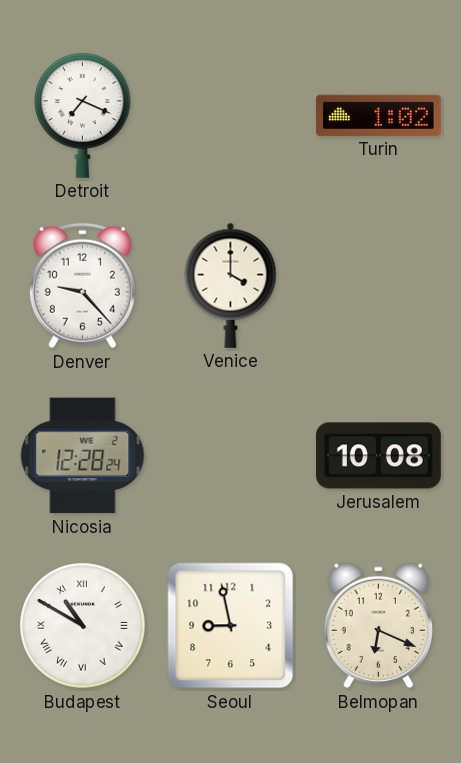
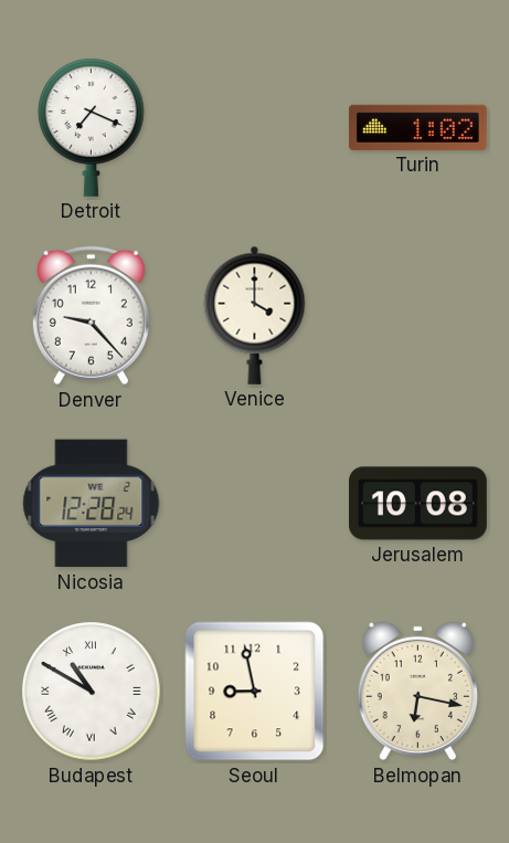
Belmopan: 6:19 -> 6:17 (417, 692)
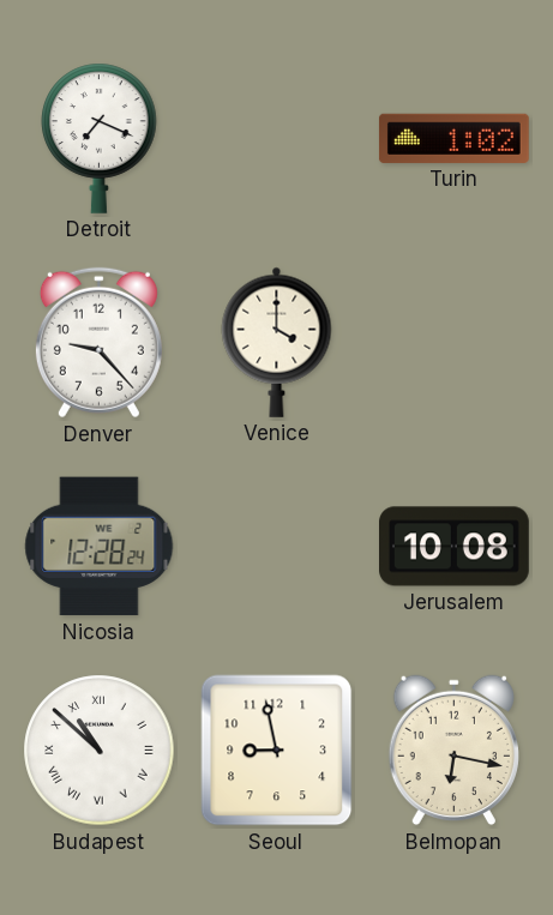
Budapest: 10:50 -> 10:52 (100, 751)
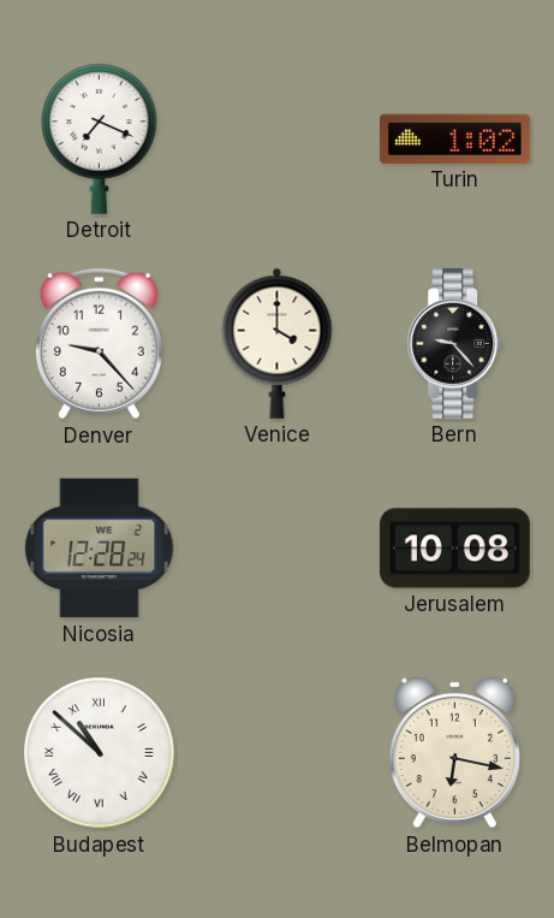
Bern: none -> 9:23 (455, 344)
Seoul: 8:58 -> none (277, 751)
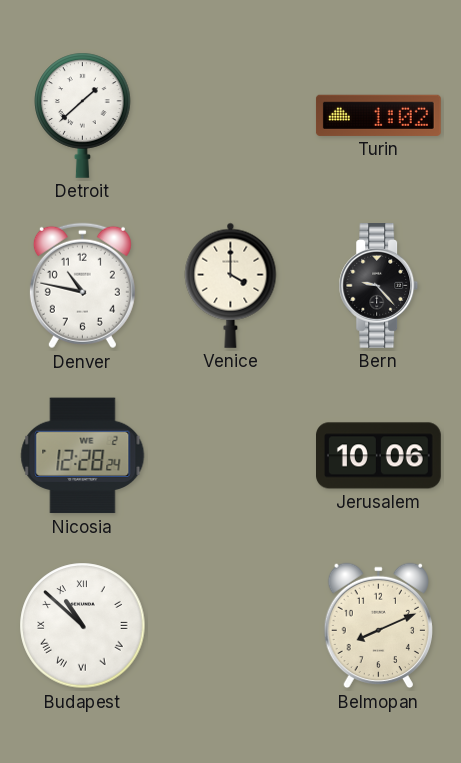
Detroit: 7:19 -> 1:38 (83, 115)
Denver: 9:23 -> 10:47 (82, 286)
Jerusalem: 10:08 -> 10:06 (379, 456)
Belmopan: 6:17 -> 8:11 (378, 626)
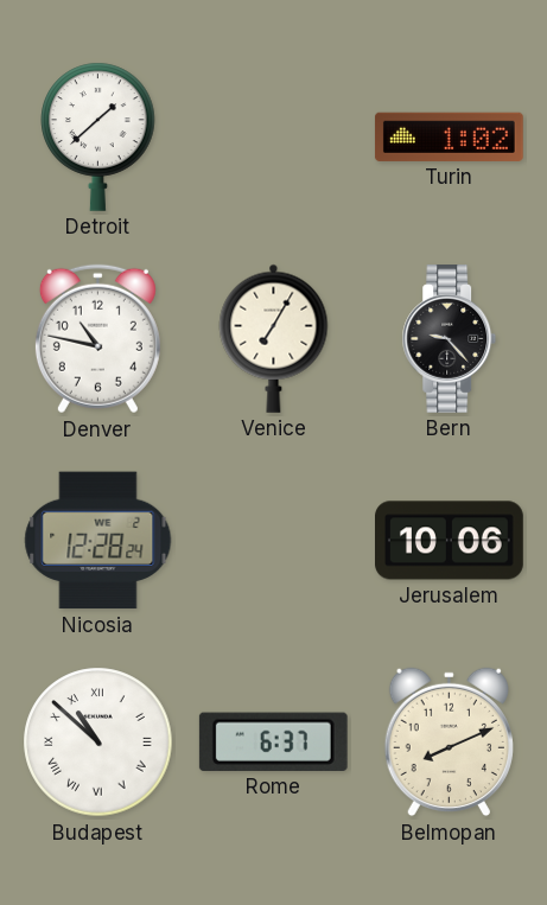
Venice: 4:00 -> 7:05 (274, 338)
Rome: none -> 6:37 (273, 741)
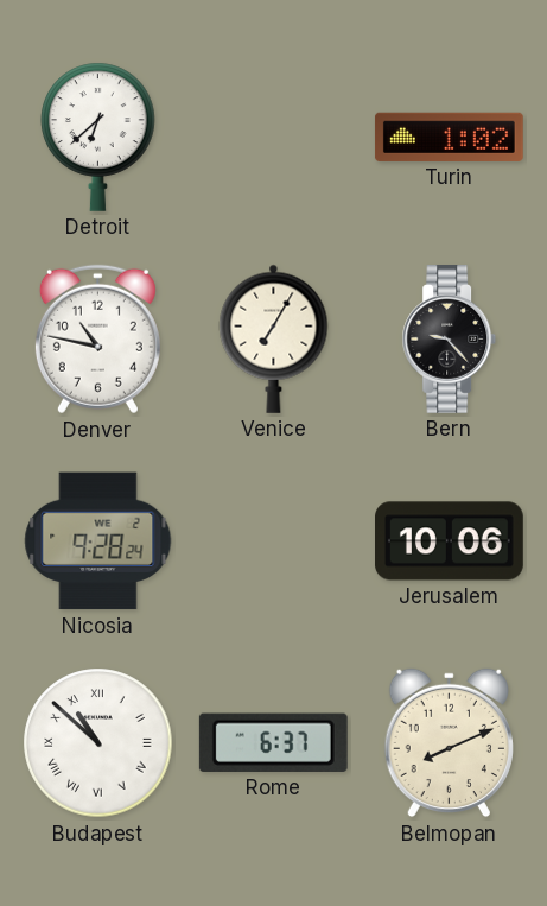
Detroit: 1:38 -> 6:38 (98, 137)
Nicosia: 12:28 -> 9:28 (98, 541)
